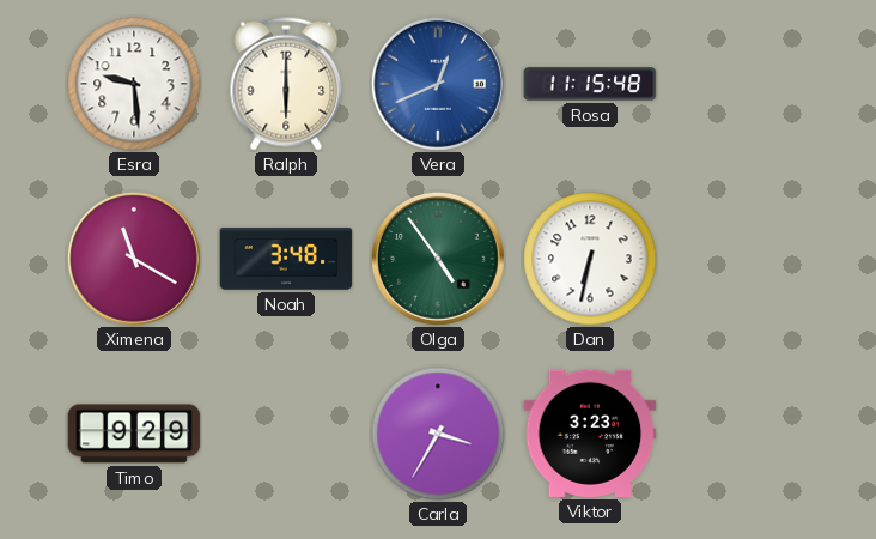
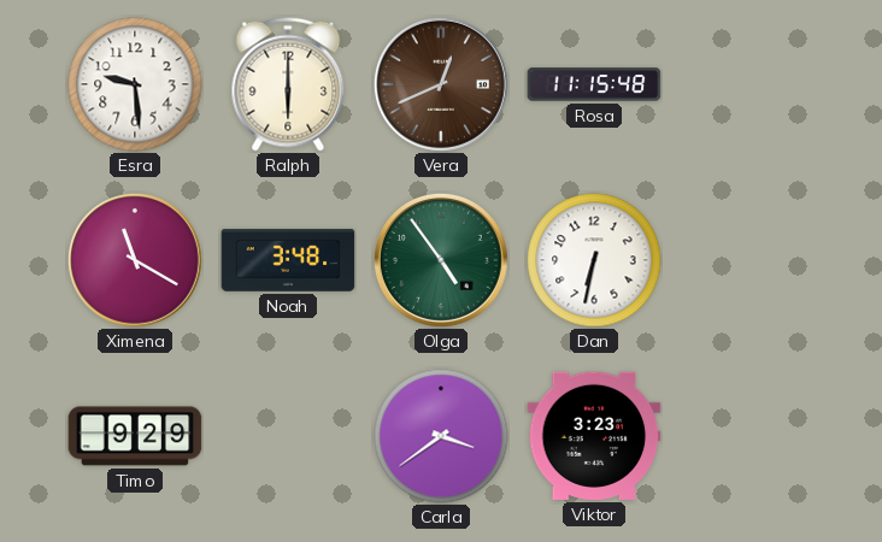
Vera dial: blue -> brown (441, 84)
Carla: 3:35 -> 3:39 (441, 436)
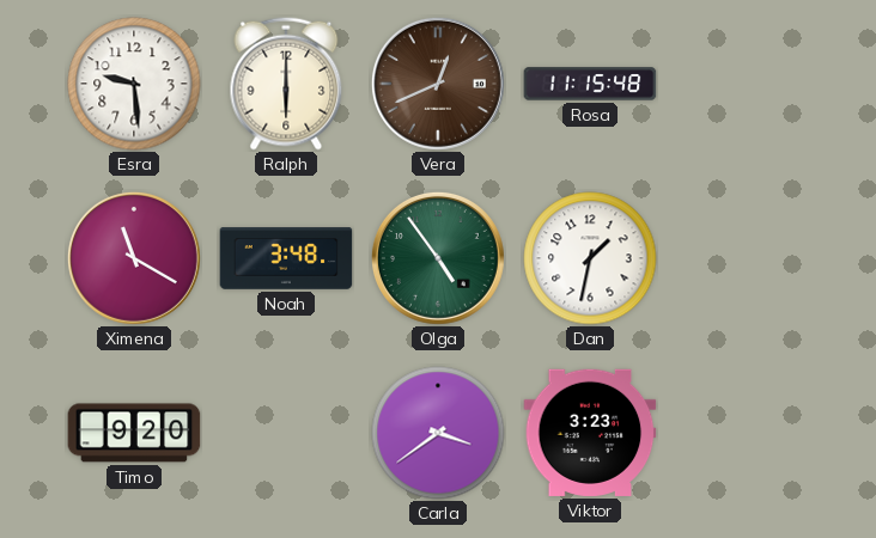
Dan: 6:32 -> 1:32 (590, 258)
Timo: 9:29 -> 9:20 (134, 433)
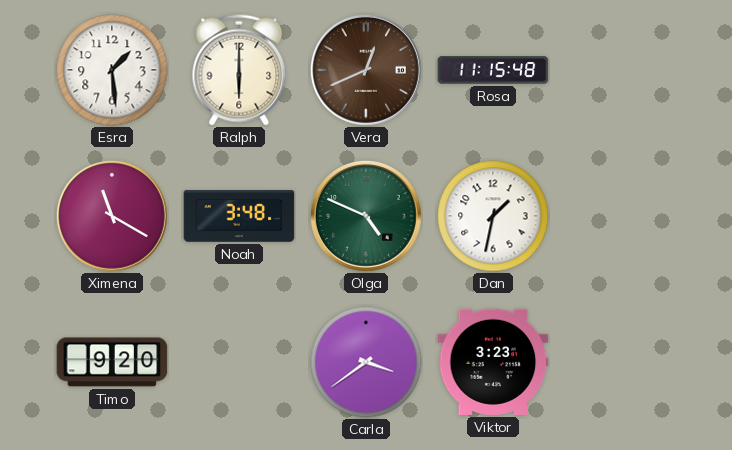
Esra: 9:29 -> 1:29 (112, 70)
Olga: 4:54 -> 4:49 (366, 216)
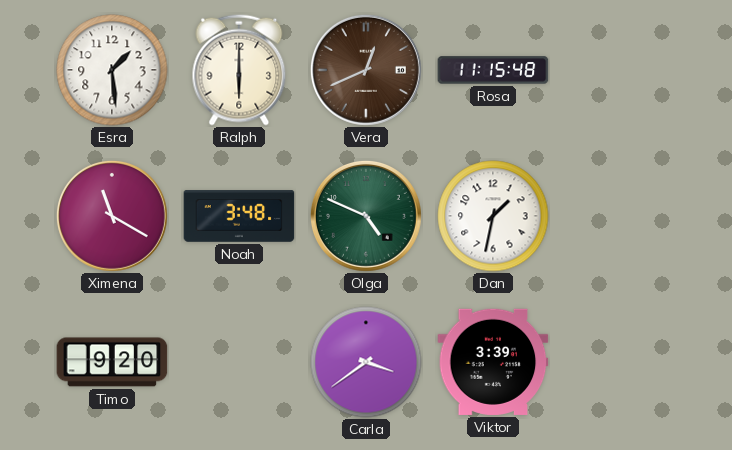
Viktor: 3:23 -> 3:39 (493, 362)
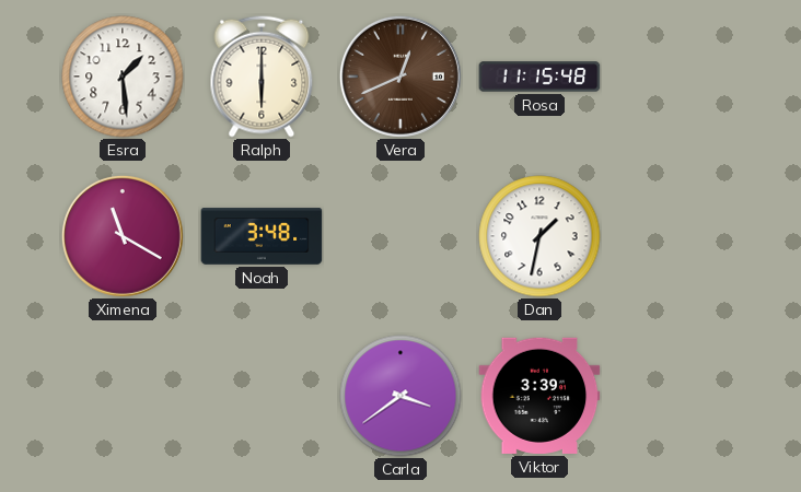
Olga: 4:49 -> none (366, 216)
Timo: 9:20 -> none (112, 362)
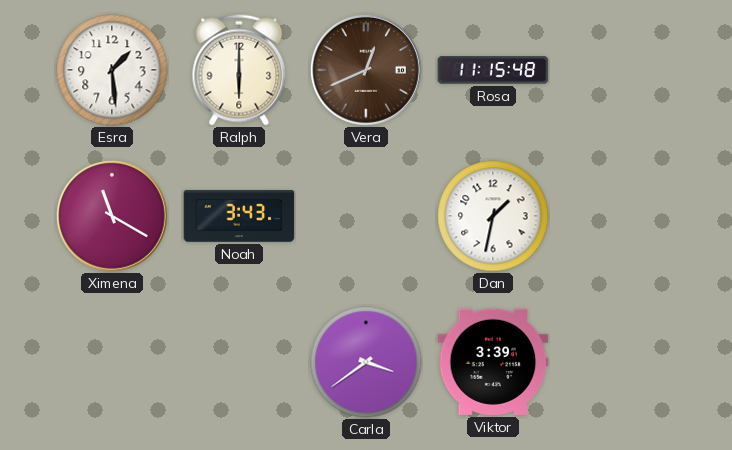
Noah: 3:48 -> 3:43 (239, 216)
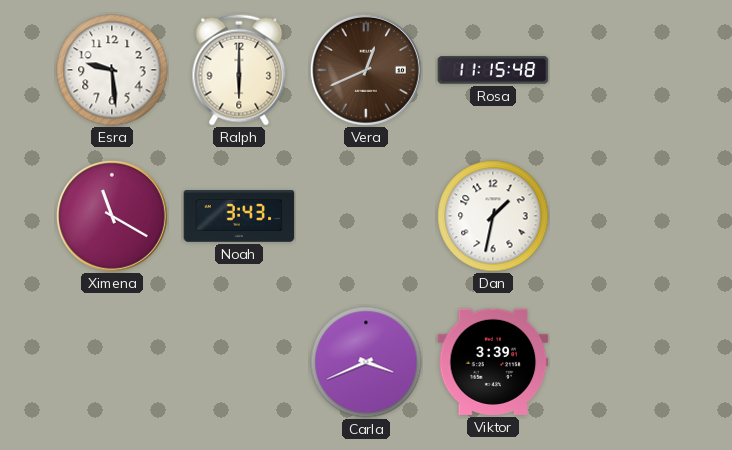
Esra: 1:29 -> 9:29 (112, 70)
Carla: 3:39 -> 3:41 (366, 362)
